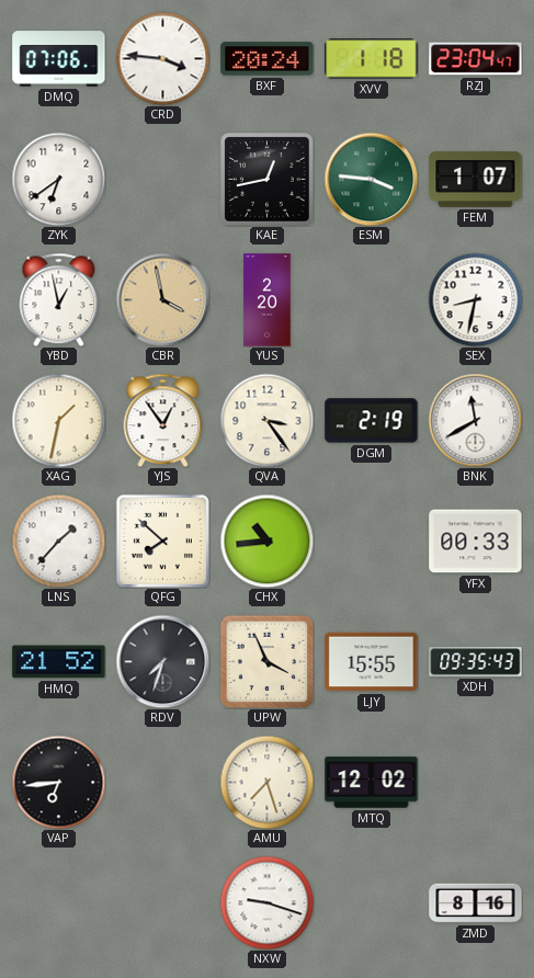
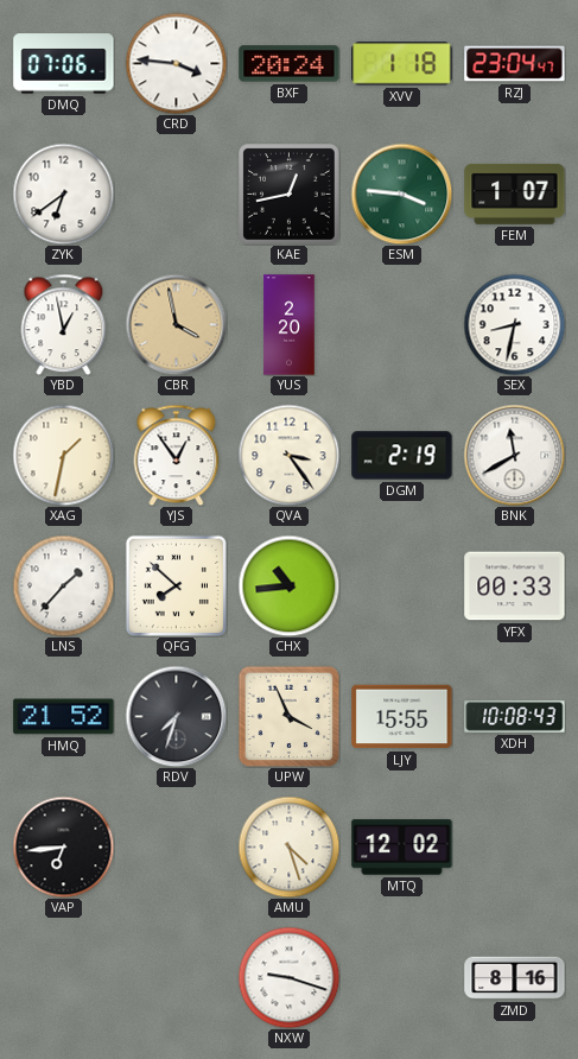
XDH: 09:35 -> 10:08 (515, 717)
AMU: 7:27 -> 4:27 (288, 846)
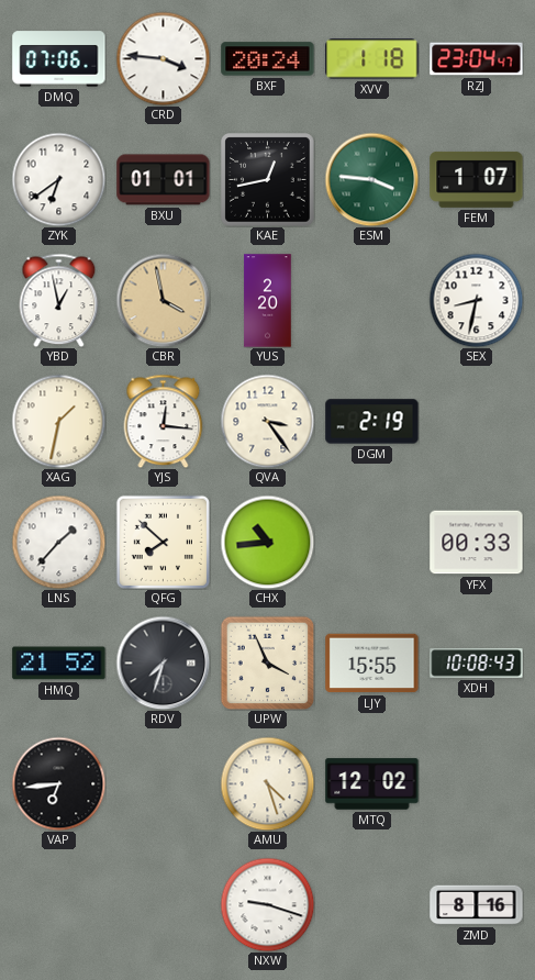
BXU: none -> 01:01 (164, 180)
YJS: 12:54 -> 12:16 (164, 421)
BNK: 11:40 -> none (514, 455)
